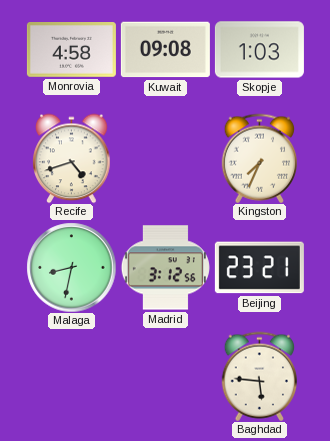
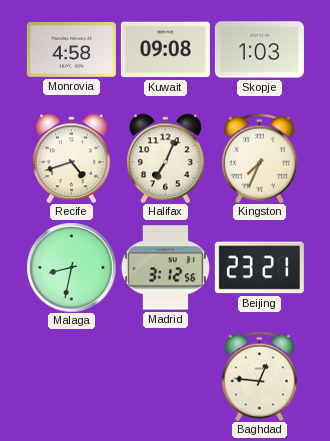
Halifax: none -> 7:04 (166, 158)
Baghdad: 5:46 -> 12:46 (259, 376)
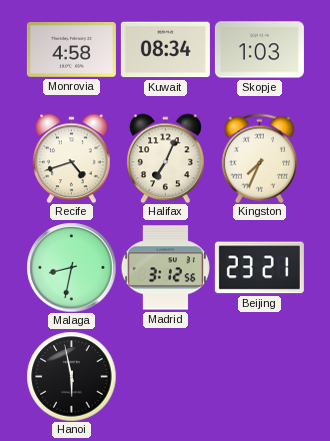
Kuwait: 09:08 -> 08:34 (165, 50)
Hanoi: none -> 5:58 (71, 376)
Baghdad: 12:46 -> none (259, 376)
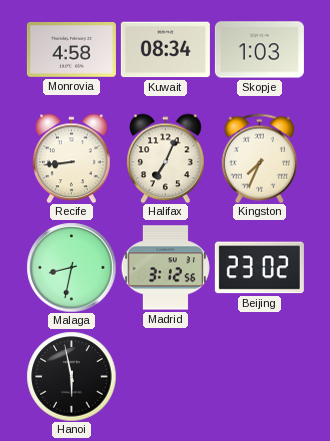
Recife: 4:42 -> 8:44 (72, 158)
Beijing: 23:21 -> 23:02 (259, 268)
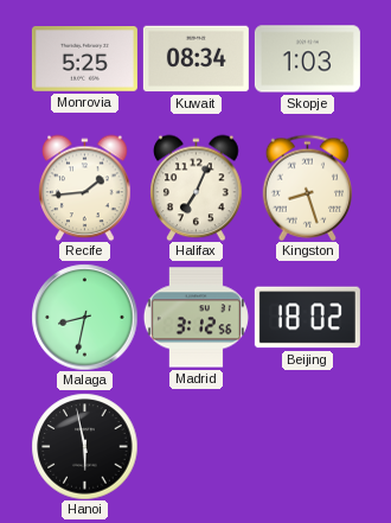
Monrovia: 4:58 -> 5:25 (84, 59)
Recife: 8:44 -> 1:44 (85, 187)
Kingston: 7:34 -> 8:27 (307, 187)
Beijing: 23:02 -> 18:02 (307, 318)
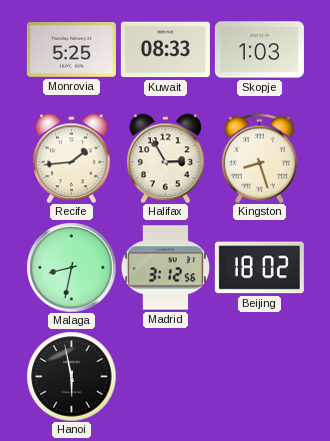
Kuwait: 08:34 -> 08:33 (165, 50)
Halifax: 7:04 -> 2:55 (166, 158)
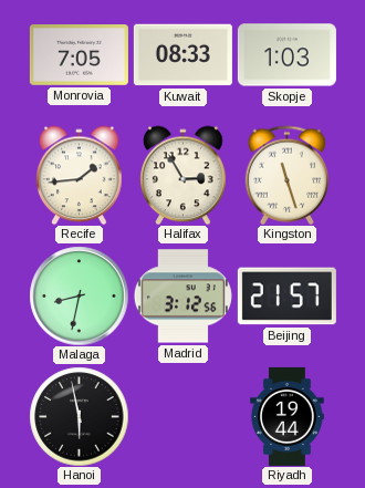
Monrovia: 5:25 -> 7:05 (79, 55)
Kingston: 8:27 -> 11:27 (286, 175)
Beijing: 18:02 -> 21:57 (286, 297)
Riyadh: none -> 19:44 (288, 416)
